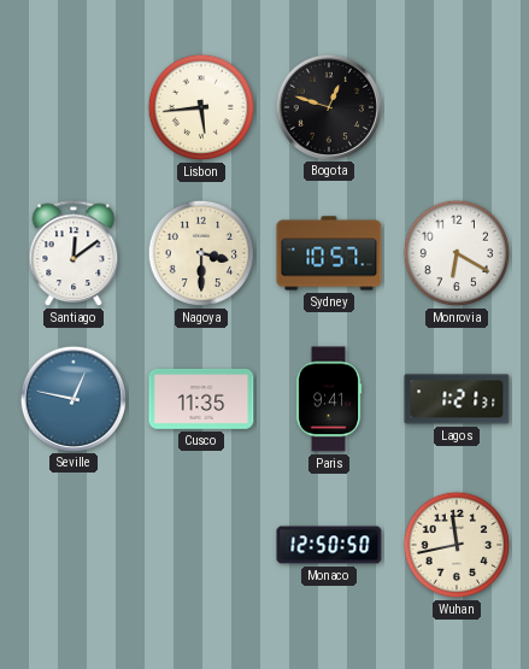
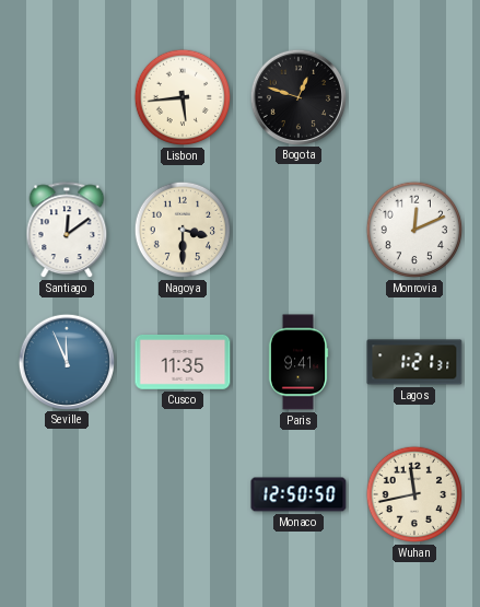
Sydney: 10:57 -> none (329, 253)
Monrovia: 6:20 -> 12:11 (414, 230)
Seville: 12:47 -> 11:56 (66, 361)
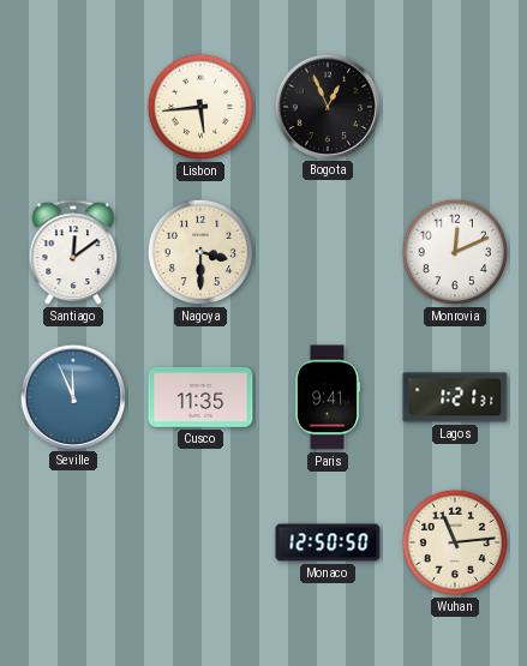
Bogota: 12:48 -> 12:56 (327, 106)
Wuhan: 11:43 -> 11:14 (455, 542)
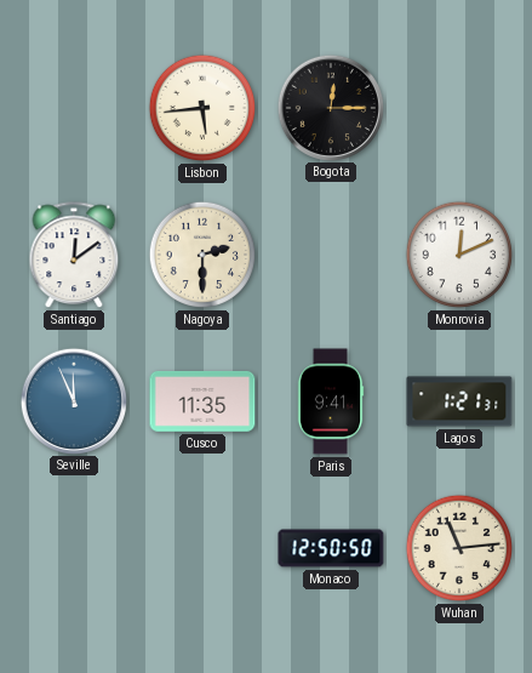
Bogota: 12:56 -> 12:15 (330, 107)
Nagoya: 3:30 -> 2:30 (202, 255)
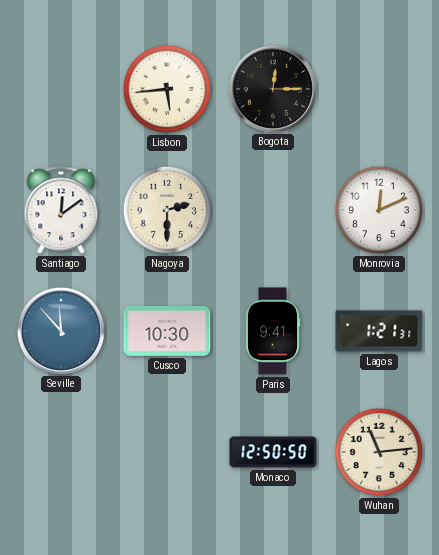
Seville: 11:56 -> 11:53 (60, 330)
Cusco: 11:35 -> 10:30 (167, 332)
